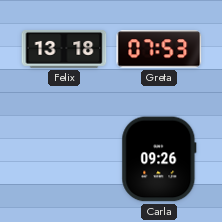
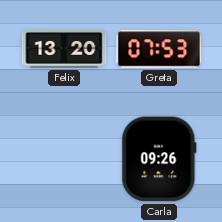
Felix: 13:18 -> 13:20 (64, 49)
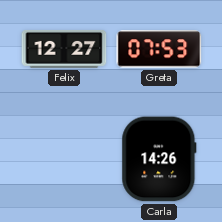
Felix: 13:20 -> 12:27 (64, 49)
Carla: 09:26 -> 14:26 (159, 159)
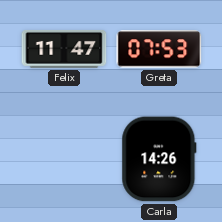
Felix: 12:27 -> 11:47 (64, 49)
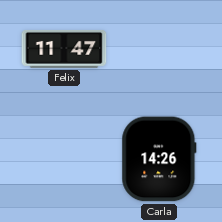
Greta: 07:53 -> none (159, 49)
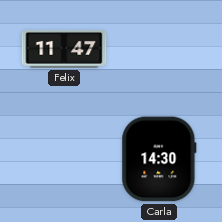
Carla: 14:26 -> 14:30 (159, 159)
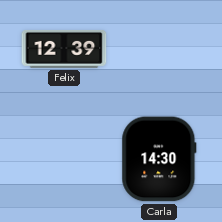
Felix: 11:47 -> 12:39 (64, 49)
